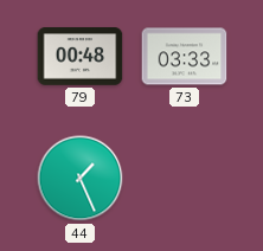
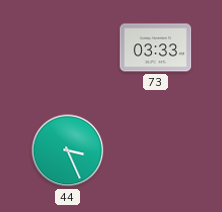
79: 00:48 -> none (81, 57)
44: 1:26 -> 3:26 (68, 151)
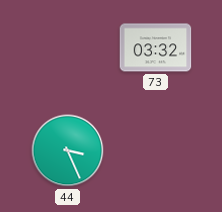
73: 03:33 -> 03:32 (156, 48)
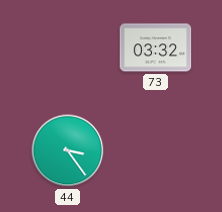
44: 3:26 -> 3:24 (68, 151)
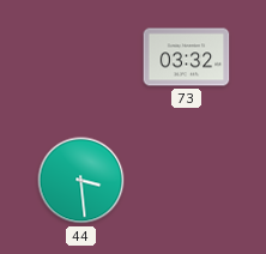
44: 3:24 -> 3:29 (81, 181)
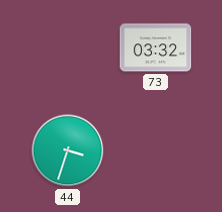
44: 3:29 -> 3:33 (68, 151)
